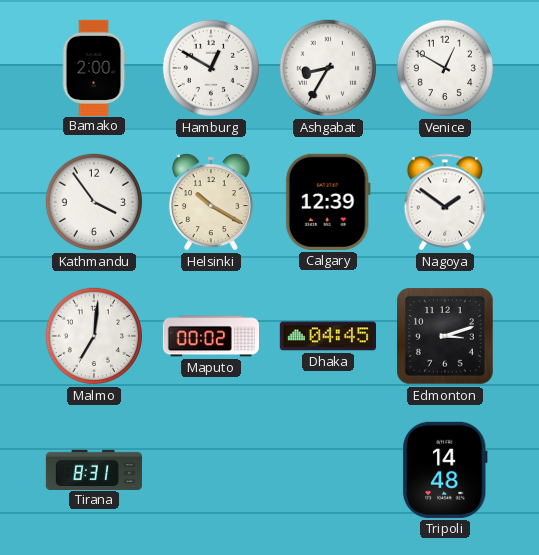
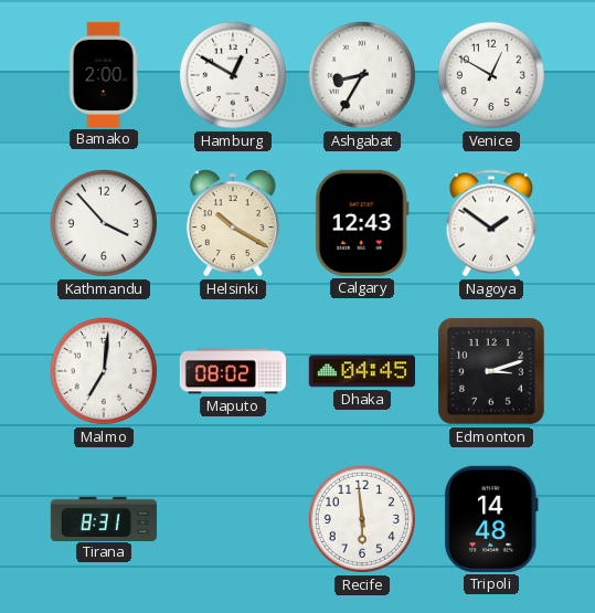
Kathmandu: 3:54 -> 3:53 (104, 223)
Calgary: 12:39 -> 12:43 (362, 223)
Maputo: 00:02 -> 08:02 (232, 371)
Recife: none -> 5:59 (362, 519)
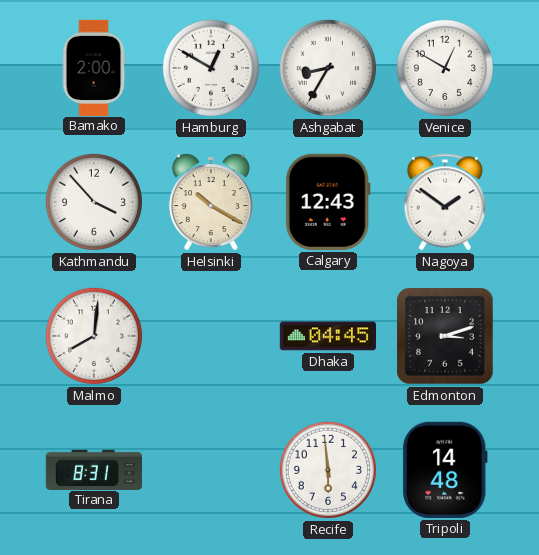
Malmo: 7:01 -> 8:01 (94, 336)
Maputo: 08:02 -> none (232, 371)
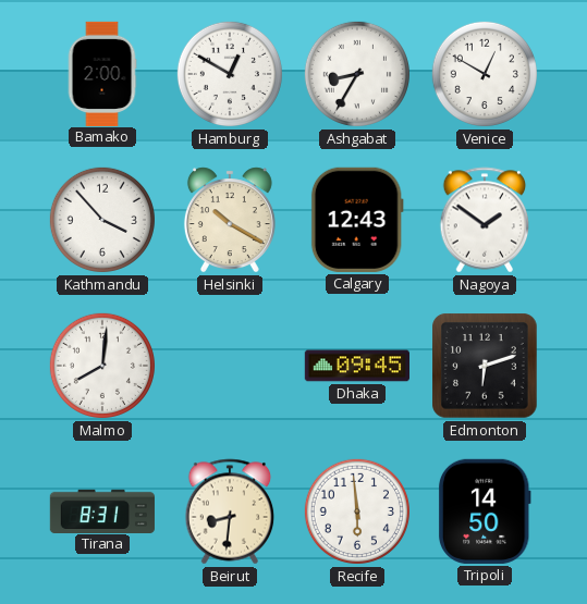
Dhaka: 04:45 -> 09:45 (356, 366)
Edmonton: 3:12 -> 6:12 (485, 366)
Beirut: none -> 8:31 (230, 511)
Tripoli: 14:48 -> 14:50 (485, 511)
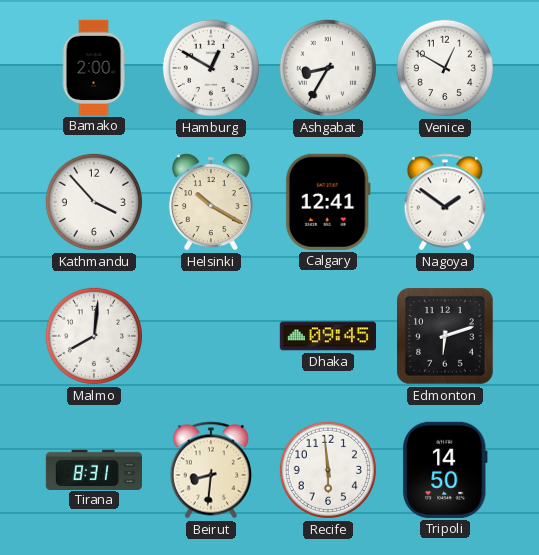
Calgary: 12:43 -> 12:41 (328, 202)
